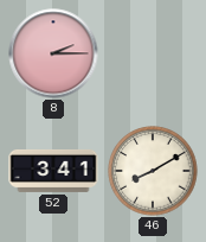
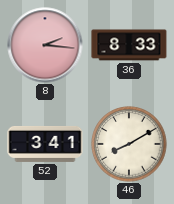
8: 2:15 -> 2:16 (45, 45)
36: none -> 8:33 (129, 45)
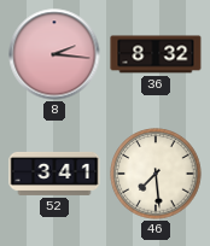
36: 8:33 -> 8:32 (156, 54)
46: 8:10 -> 7:29 (156, 174)
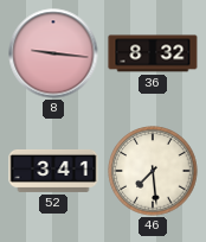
8: 2:16 -> 9:16 (53, 53)
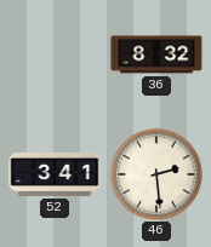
8: 9:16 -> none (53, 53)
46: 7:29 -> 2:29 (156, 174)
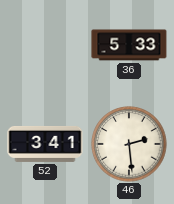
36: 8:32 -> 5:33 (129, 45)
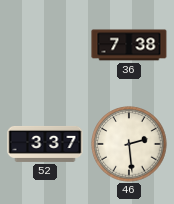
36: 5:33 -> 7:38 (129, 45)
52: 3:41 -> 3:37 (45, 144)
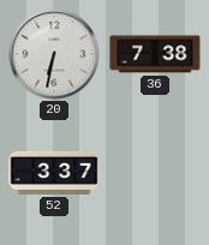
20: none -> 6:32 (54, 54)
46: 2:29 -> none (129, 144)
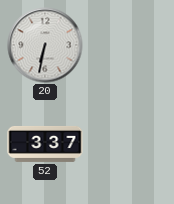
36: 7:38 -> none (155, 54)
